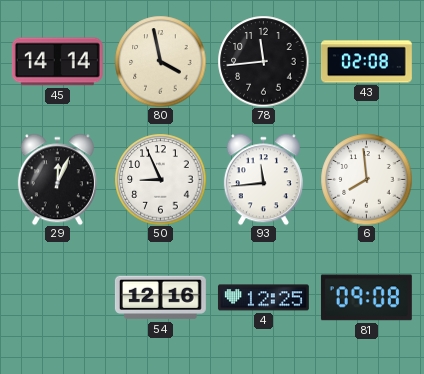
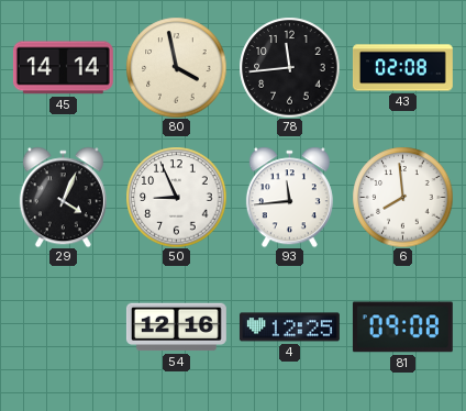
29: 12:04 -> 4:04 (63, 197)
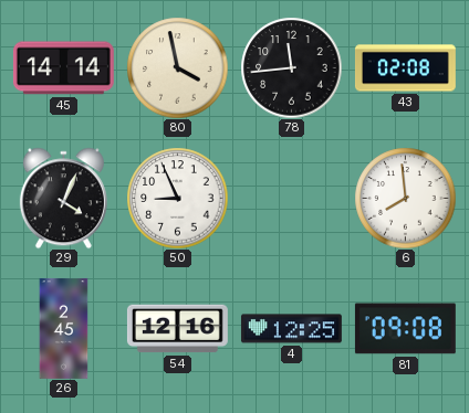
93: 11:44 -> none (289, 197)
26: none -> 2:45 (64, 328)
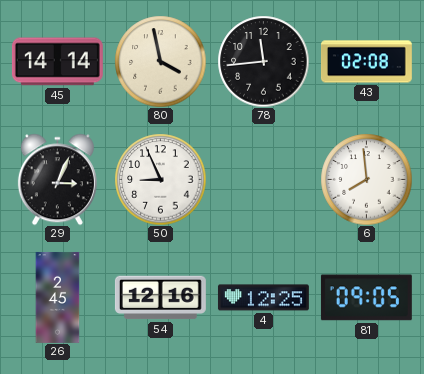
29: 4:04 -> 3:04 (57, 179)
81: 09:08 -> 09:05 (366, 298)
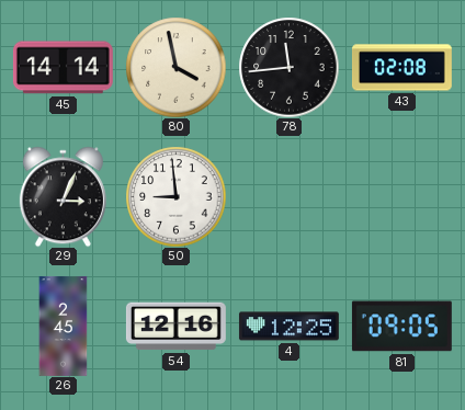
50: 8:56 -> 8:59 (175, 196)
6: 7:59 -> none (366, 179)
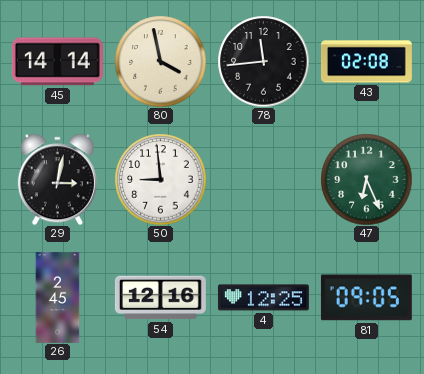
29: 3:04 -> 3:02 (57, 179)
47: none -> 6:26 (366, 179)
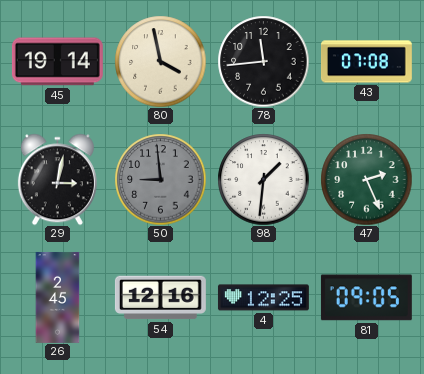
45: 14:14 -> 19:14 (57, 62)
43: 02:08 -> 07:08 (366, 62)
50 dial: white -> grey (160, 179)
98: none -> 1:31 (263, 179)
47: 6:26 -> 2:26 (366, 179)
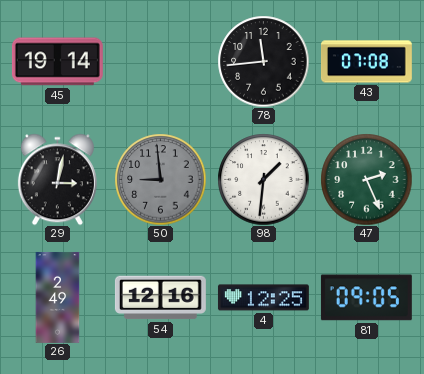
80: 3:58 -> none (160, 61)
26: 2:45 -> 2:49 (58, 297)
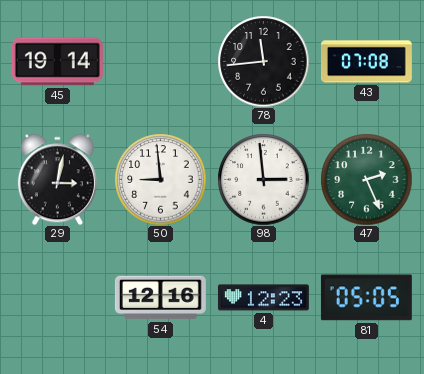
50 dial: grey -> white (160, 179)
98: 1:31 -> 2:59 (263, 179)
26: 2:49 -> none (58, 297)
4: 12:25 -> 12:23 (263, 298)
81: 09:05 -> 05:05 (366, 298)
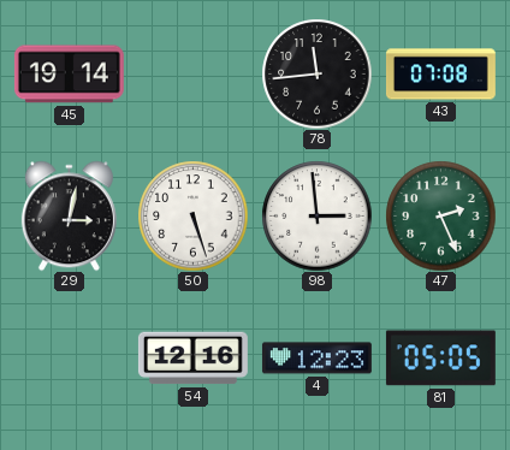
50: 8:59 -> 5:27 (192, 215)
